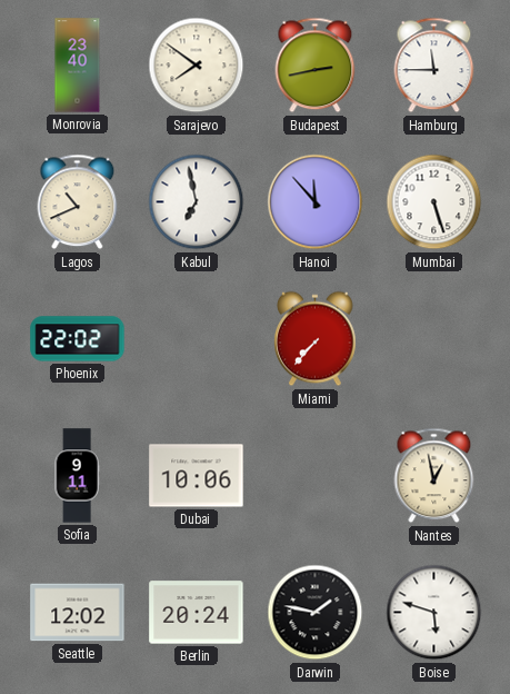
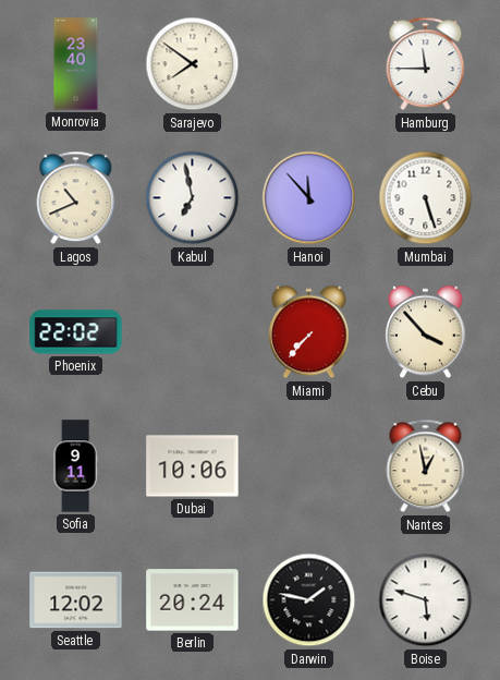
Budapest: 2:43 -> none (316, 66)
Cebu: none -> 3:53 (426, 332)
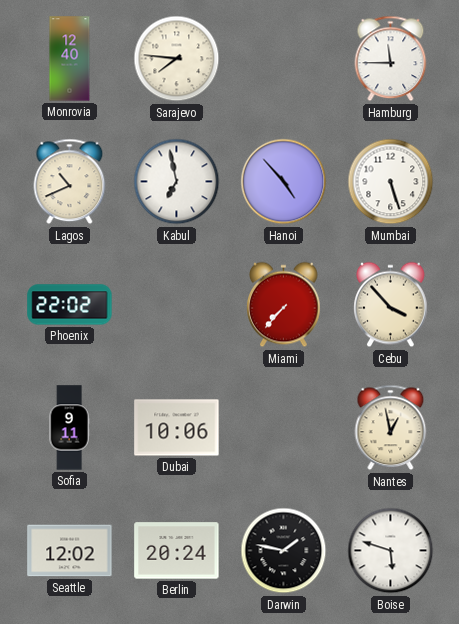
Monrovia: 23:40 -> 12:40 (70, 59)
Sarajevo: 7:51 -> 7:46 (177, 59)
Hanoi: 11:53 -> 4:53 (284, 182)
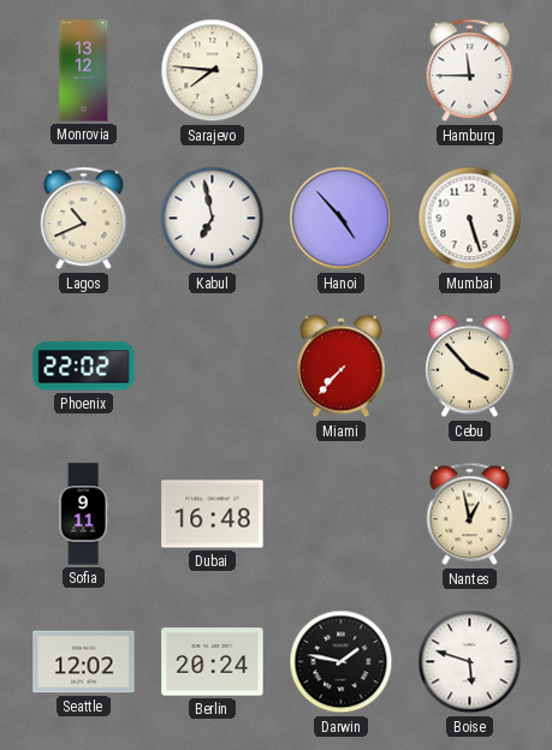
Monrovia: 12:40 -> 13:12 (84, 71)
Dubai: 10:06 -> 16:48 (213, 514)
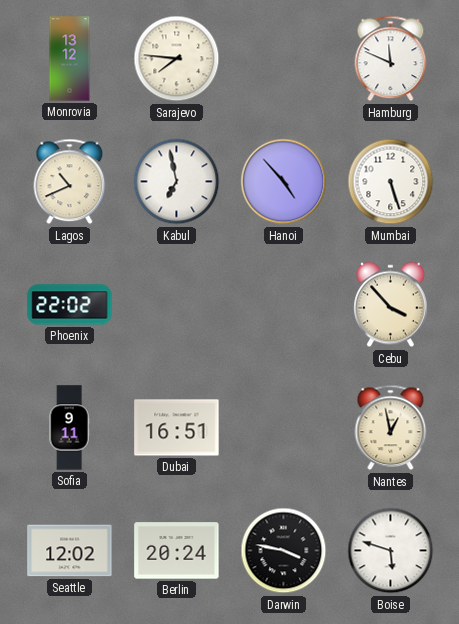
Hamburg: 11:45 -> 11:49 (391, 59)
Miami: 7:37 -> none (342, 367)
Dubai: 16:48 -> 16:51 (177, 428)
Darwin: 1:47 -> 3:47 (284, 551)
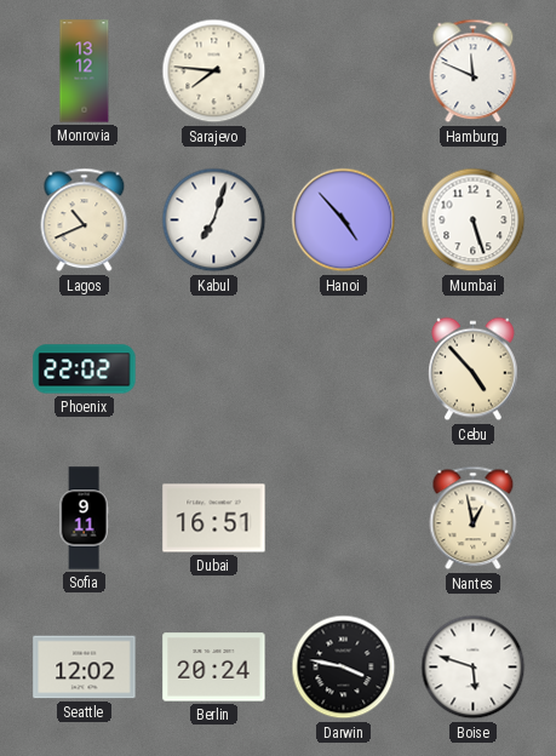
Kabul: 6:58 -> 7:03 (214, 220)
Cebu: 3:53 -> 4:53 (474, 370)
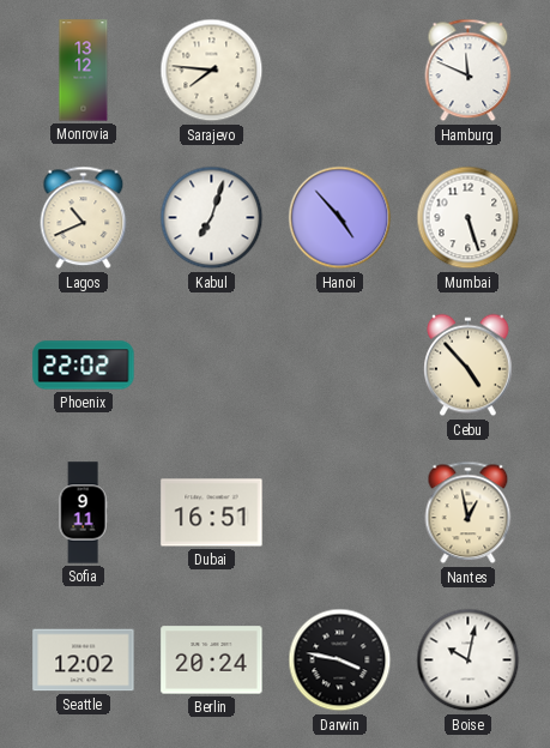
Boise: 5:48 -> 10:02 (469, 660)
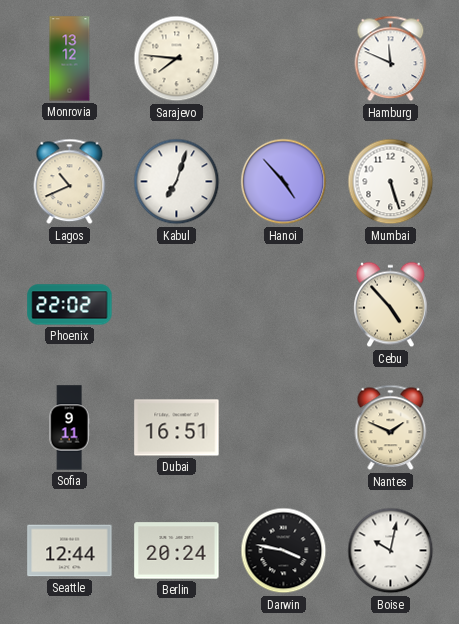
Nantes: 12:58 -> 1:49 (391, 428)
Seattle: 12:02 -> 12:44 (70, 551)
